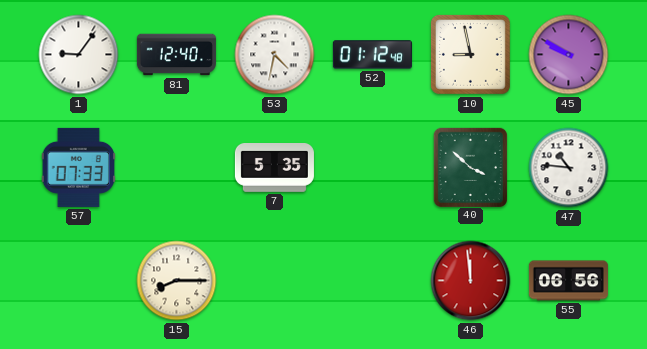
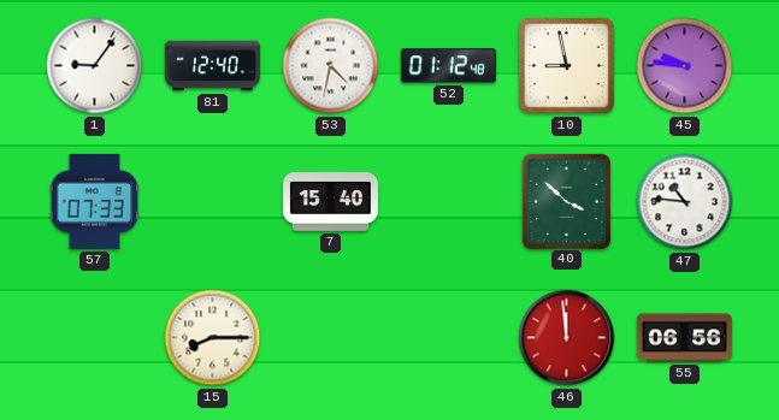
45: 9:50 -> 9:46 (685, 66)
7: 5:35 -> 15:40 (330, 202)
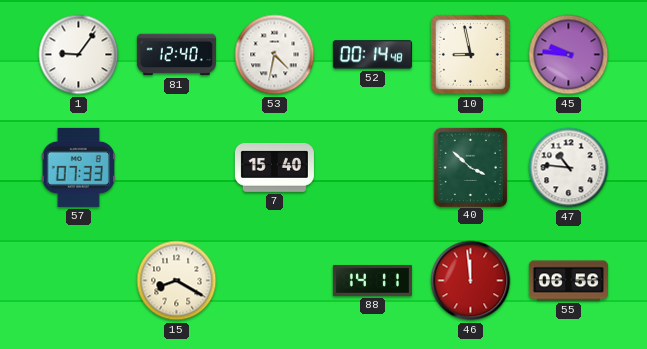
52: 01:12 -> 00:14 (372, 55)
15: 8:15 -> 8:20 (177, 281)
88: none -> 14:11 (372, 280)
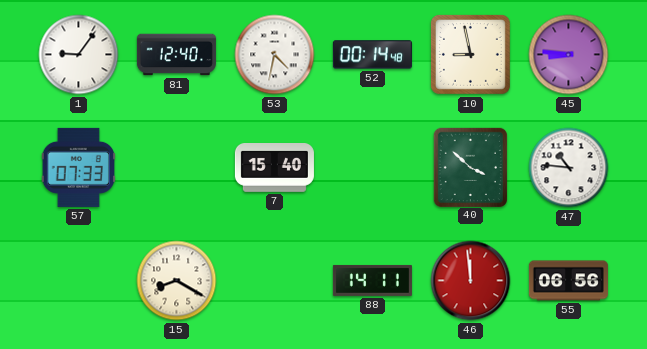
45: 9:46 -> 8:46 (569, 55)
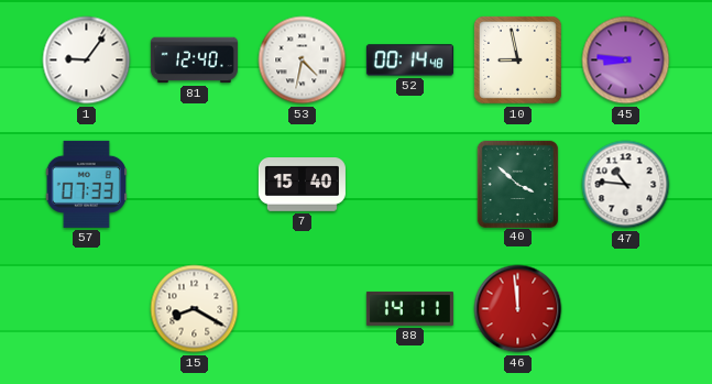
55: 06:56 -> none (568, 281)
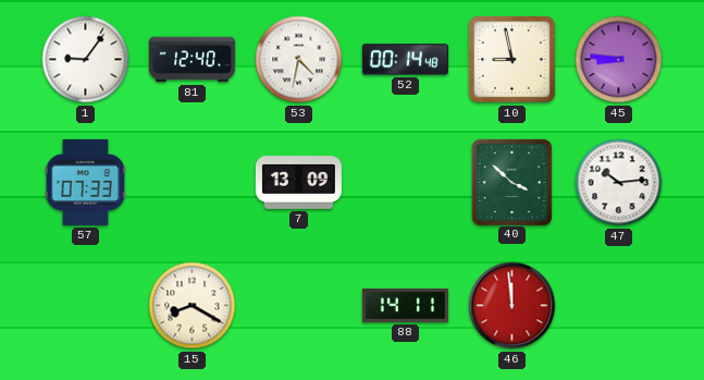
7: 15:40 -> 13:09 (298, 183)
47: 10:46 -> 10:14 (619, 183)
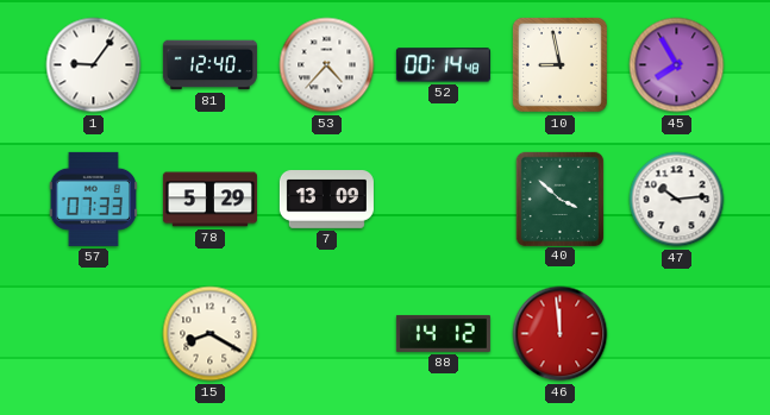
53: 4:32 -> 4:37 (327, 65)
45: 8:46 -> 7:55 (677, 65)
78: none -> 5:29 (209, 200)
88: 14:11 -> 14:12 (443, 333)
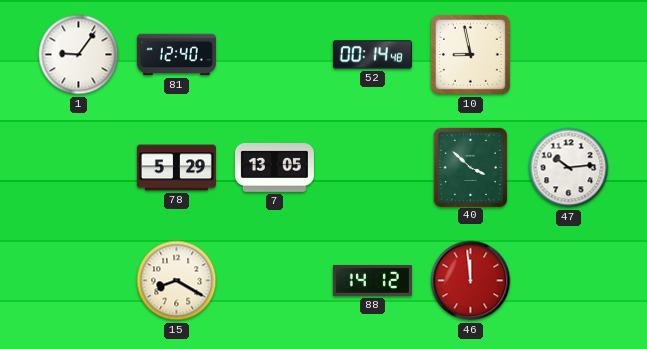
53: 4:37 -> none (327, 65)
45: 7:55 -> none (677, 65)
57: 07:33 -> none (93, 199)
7: 13:09 -> 13:05 (274, 168)
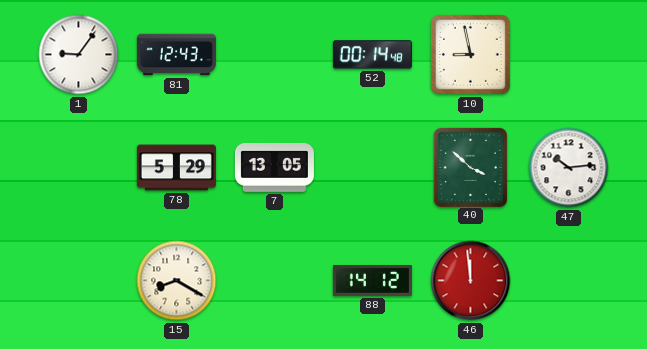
81: 12:40 -> 12:43 (176, 55)
